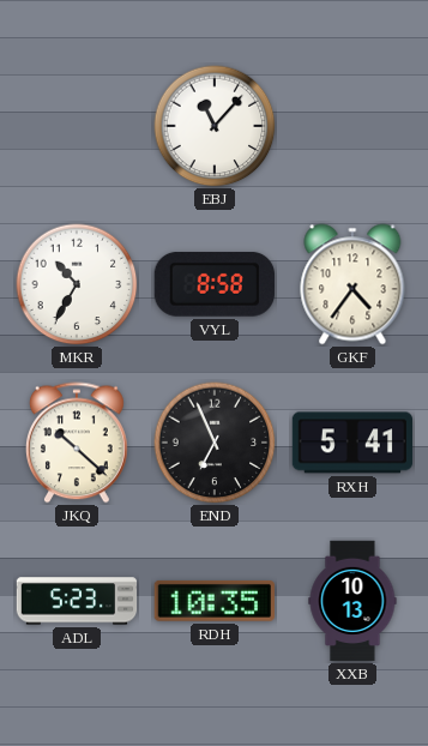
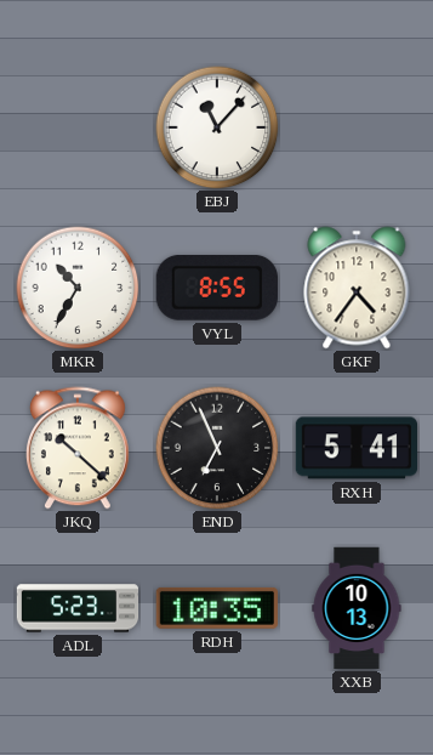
VYL: 8:58 -> 8:55 (217, 289)
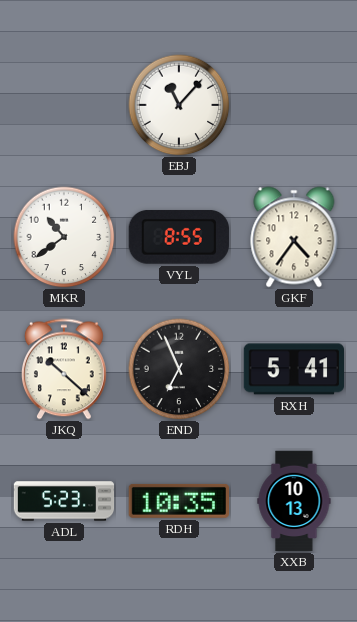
MKR: 10:35 -> 10:39 (64, 237)
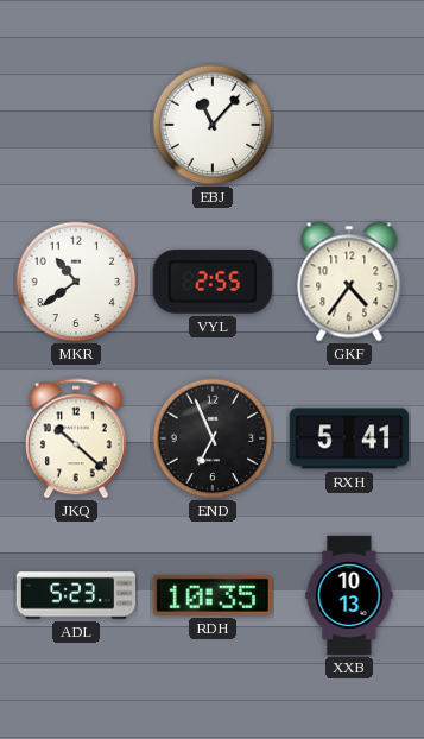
VYL: 8:55 -> 2:55 (213, 283)
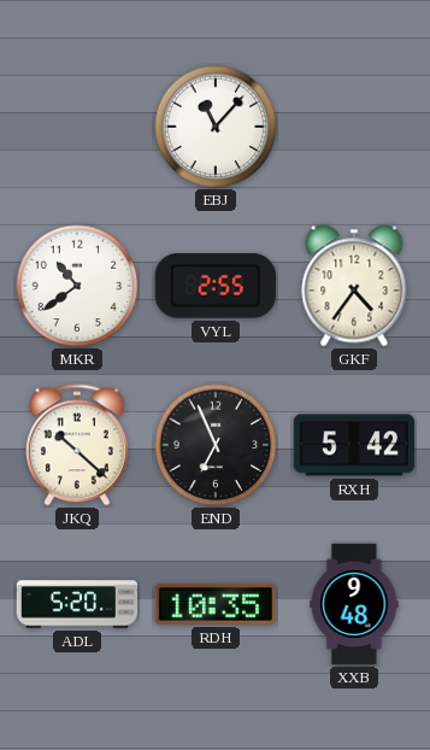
RXH: 5:41 -> 5:42 (353, 445)
ADL: 5:23 -> 5:20 (77, 604)
XXB: 10:13 -> 9:48 (354, 604)
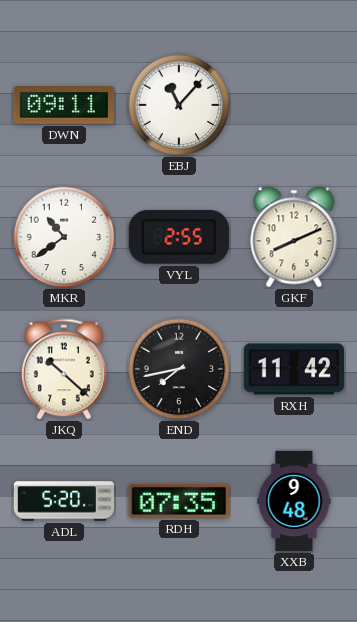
DWN: none -> 09:11 (63, 106)
GKF: 4:36 -> 8:11 (294, 237)
END: 6:56 -> 7:43 (179, 369)
RXH: 5:42 -> 11:42 (293, 369)
RDH: 10:35 -> 07:35 (179, 501)
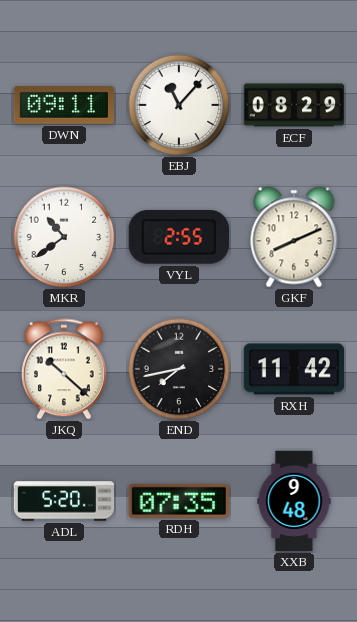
ECF: none -> 08:29 (294, 105)
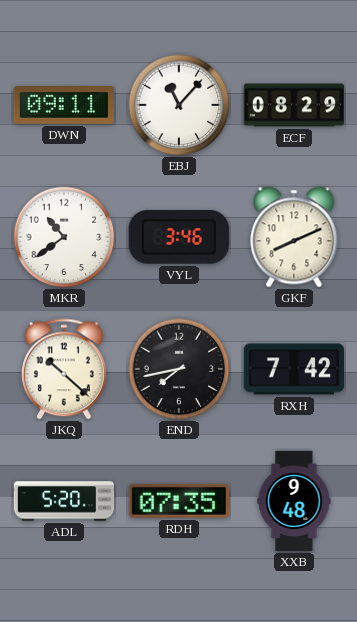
VYL: 2:55 -> 3:46 (179, 238)
RXH: 11:42 -> 7:42 (293, 369)
